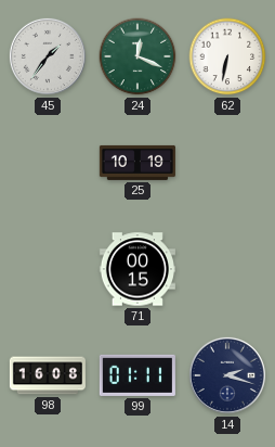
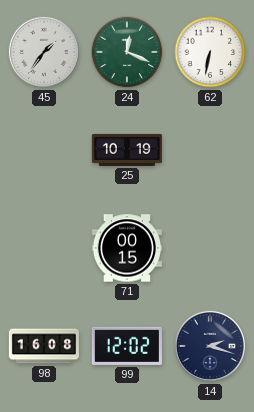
99: 01:11 -> 12:02 (127, 346)
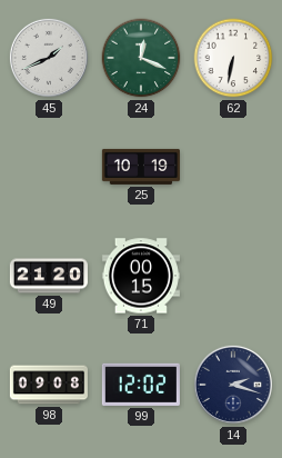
45: 1:36 -> 1:41 (49, 58)
49: none -> 21:20 (48, 276)
98: 16:08 -> 09:08 (49, 385)
